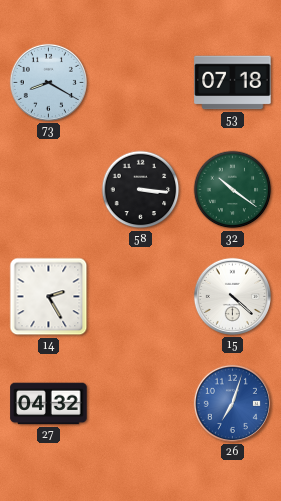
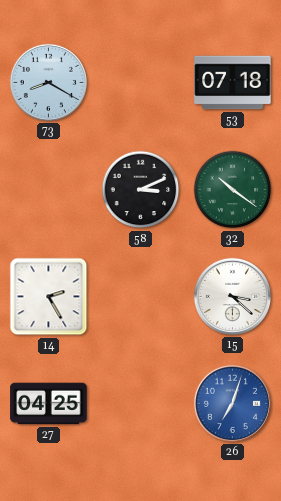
58: 3:16 -> 3:11 (141, 190)
15: 4:22 -> 3:22 (232, 296)
27: 04:32 -> 04:25 (49, 404)
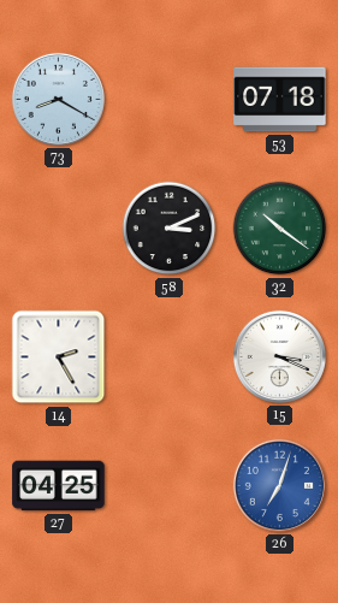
15: 3:22 -> 3:19 (279, 356)
